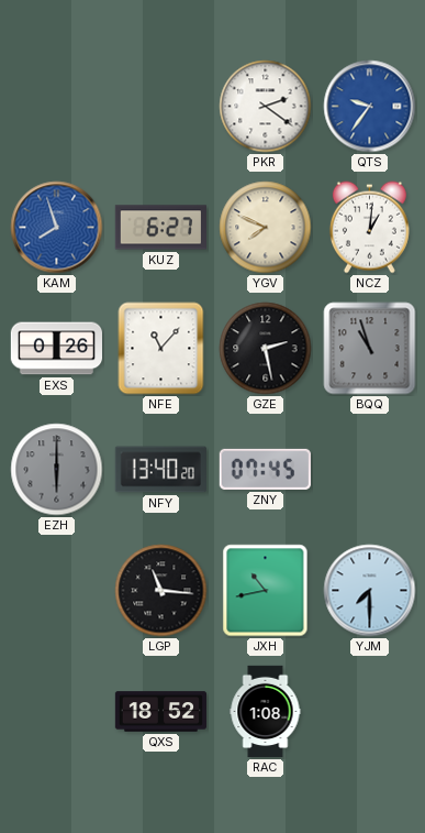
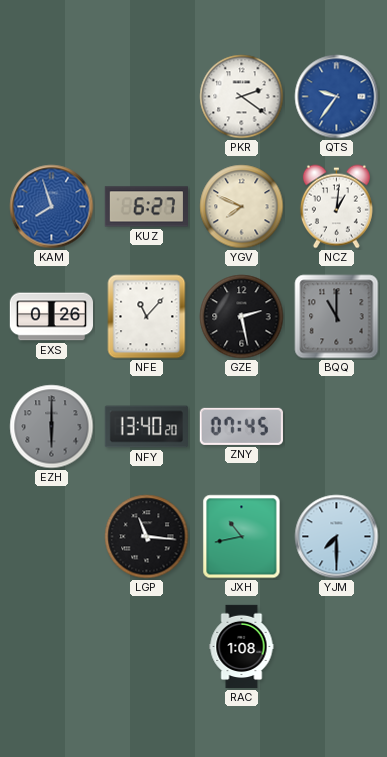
BQQ: 10:57 -> 11:00 (337, 317)
QXS: 18:52 -> none (161, 712)
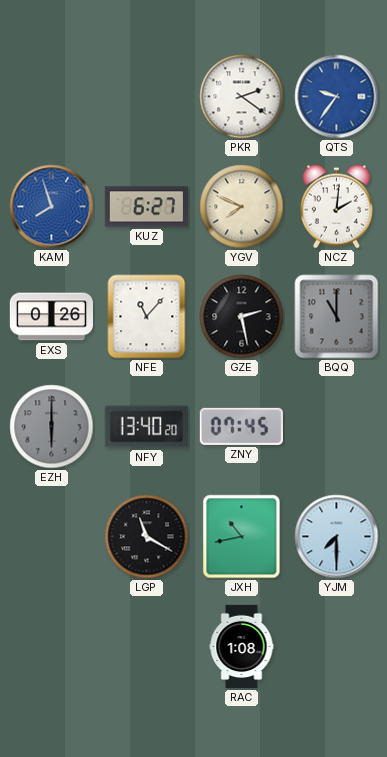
NCZ: 1:01 -> 2:01 (336, 207)
LGP: 11:16 -> 11:20 (147, 537)
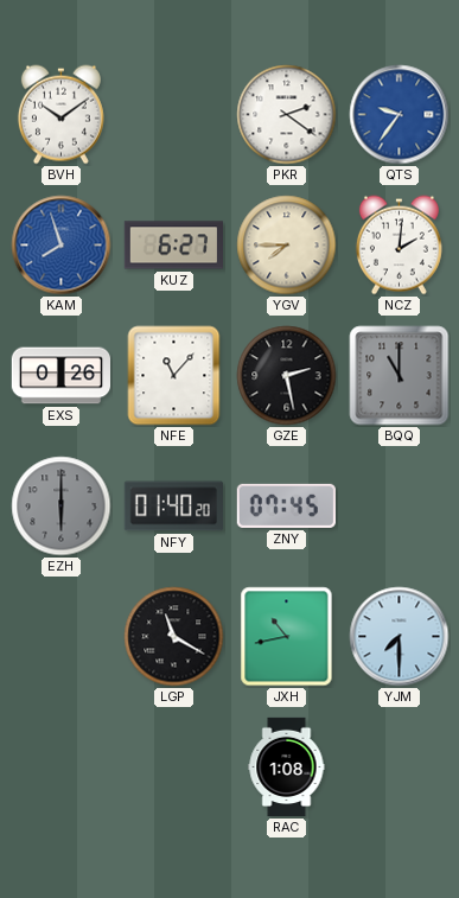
BVH: none -> 10:09 (60, 115)
YGV: 7:49 -> 7:45 (287, 246)
NFY: 13:40 -> 01:40 (173, 507)
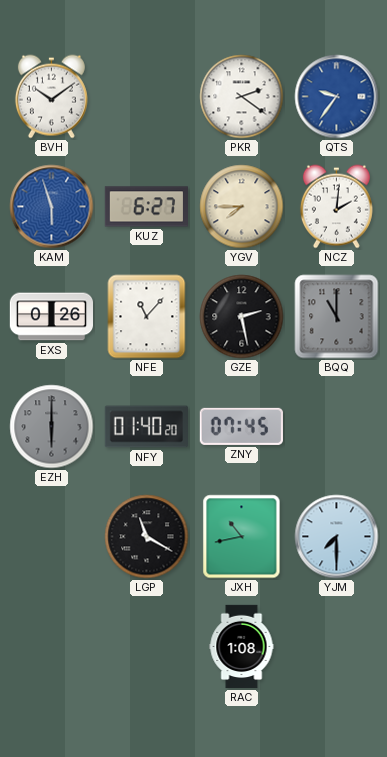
KAM: 7:57 -> 5:57 (52, 207)
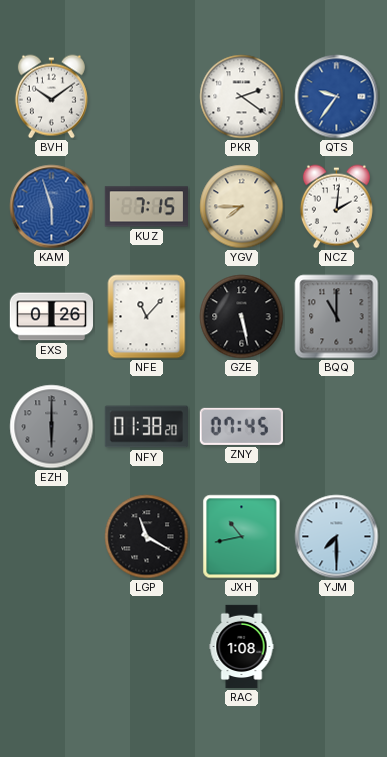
KUZ: 6:27 -> 7:15 (146, 207)
GZE: 2:28 -> 5:28 (242, 317)
NFY: 01:40 -> 01:38 (146, 427)
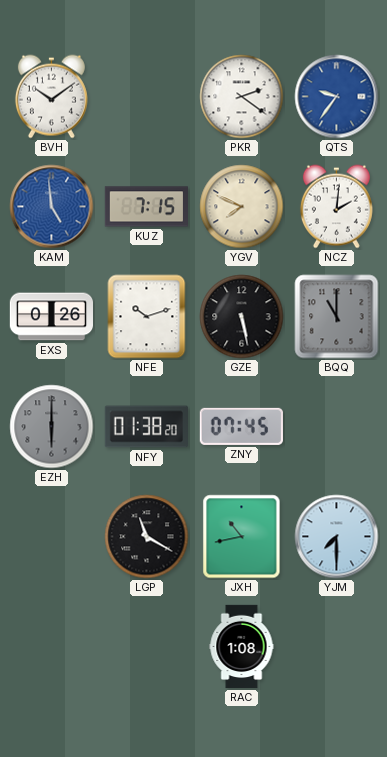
KAM: 5:57 -> 4:59 (52, 207)
YGV: 7:45 -> 7:49 (242, 207)
NFE: 11:07 -> 10:12 (147, 317)
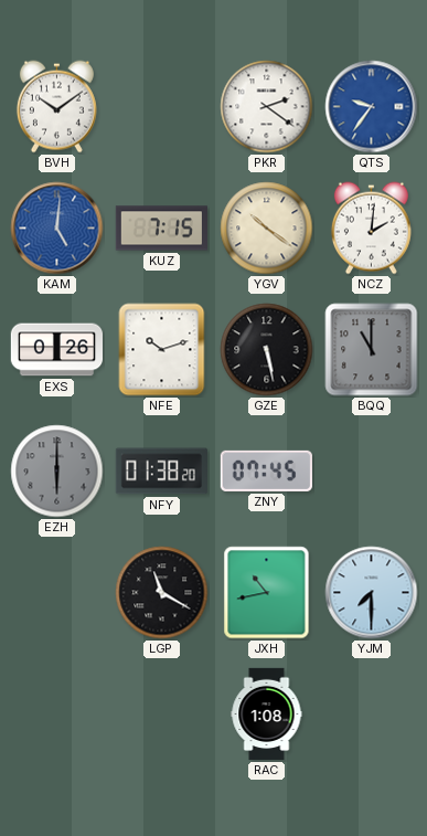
KAM: 4:59 -> 5:01 (57, 229)
YGV: 7:49 -> 10:21 (267, 229)
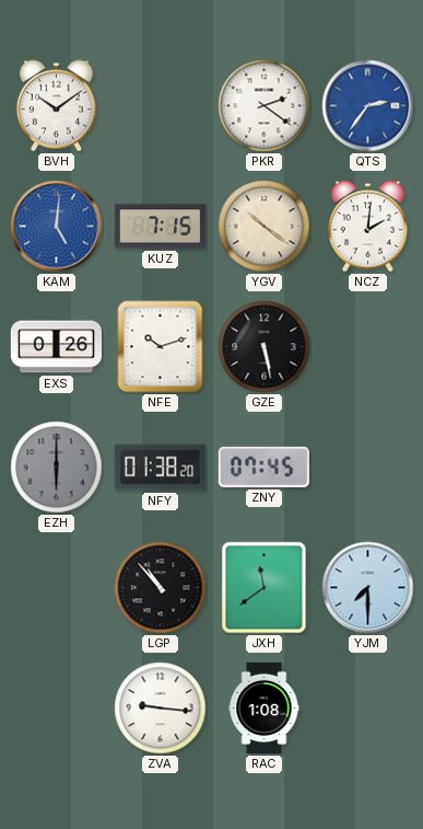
QTS: 9:36 -> 2:36 (368, 106)
BQQ: 11:00 -> none (372, 350)
LGP: 11:20 -> 10:53 (161, 588)
JXH: 10:43 -> 11:39 (265, 588)
ZVA: none -> 9:16 (161, 709)
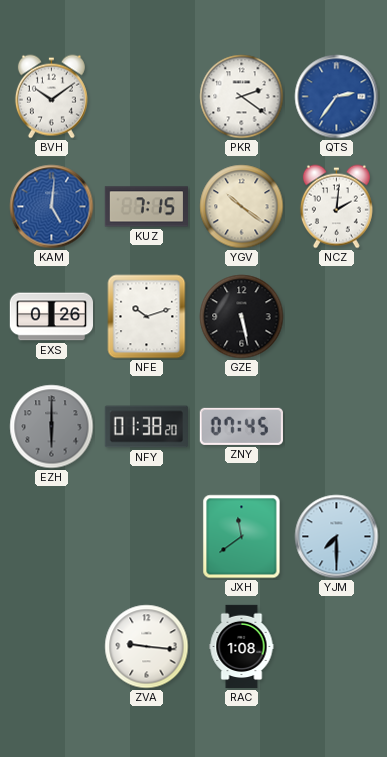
LGP: 10:53 -> none (161, 588)
